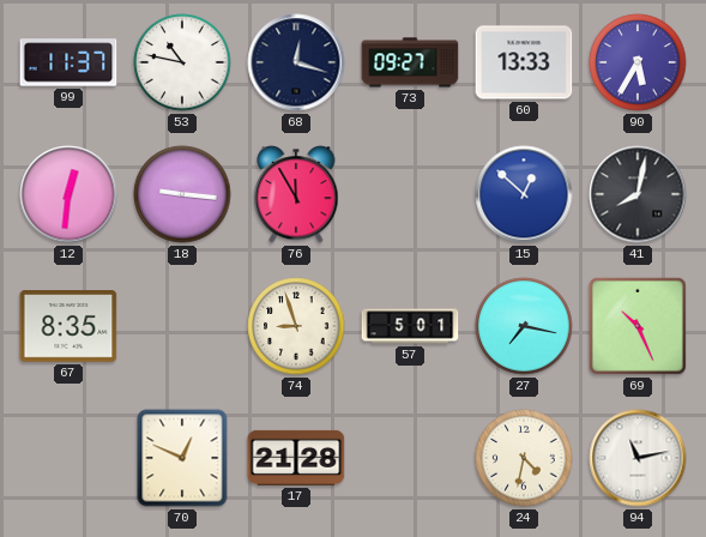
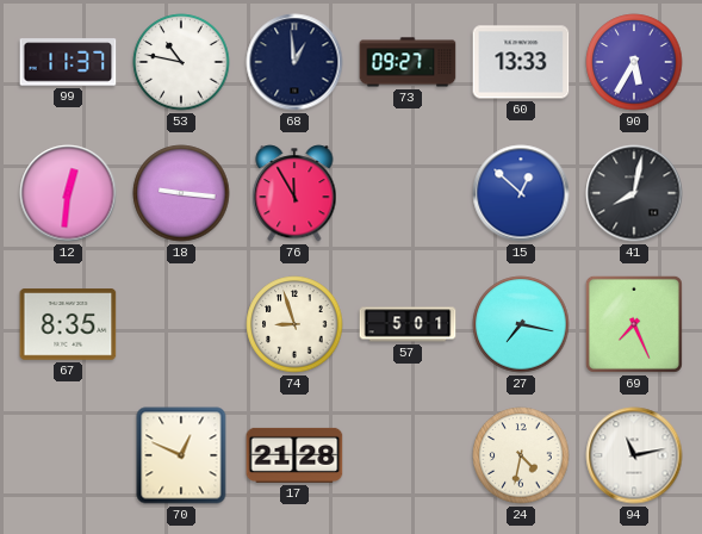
68: 12:18 -> 12:59 (294, 62)
69: 10:26 -> 7:26 (634, 324)
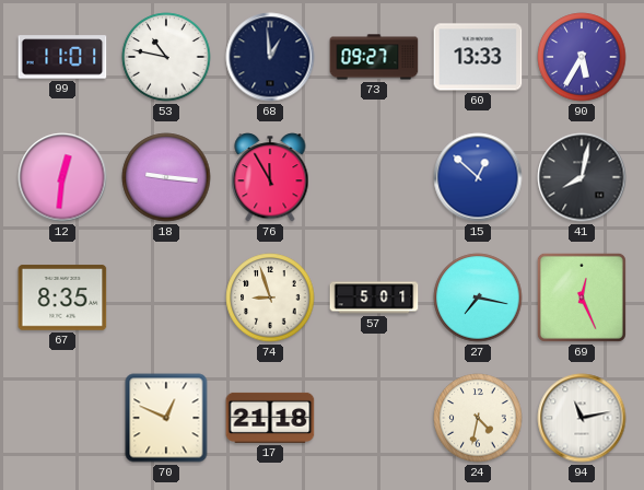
99: 11:37 -> 11:01 (62, 57)
69: 7:26 -> 12:26 (582, 297)
17: 21:28 -> 21:18 (270, 418)
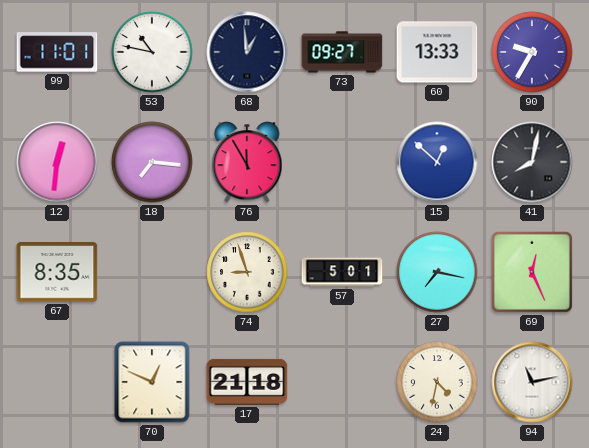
90: 5:35 -> 9:35 (532, 52)
18: 9:16 -> 7:16 (152, 162)
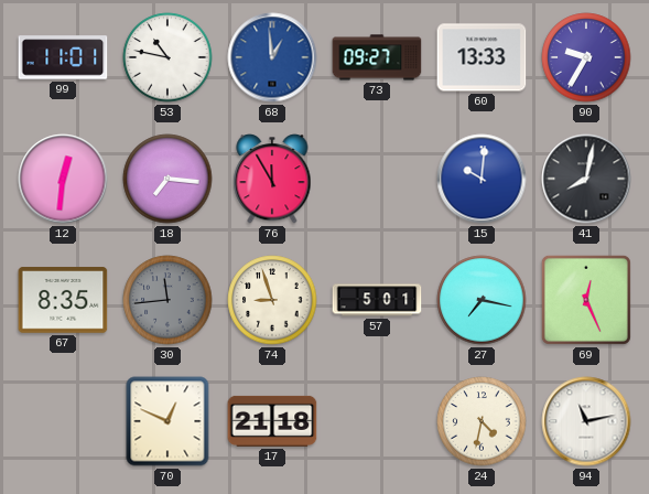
68 dial: navy -> blue (272, 57)
15: 12:52 -> 10:01 (482, 179)
30: none -> 11:44 (167, 300)
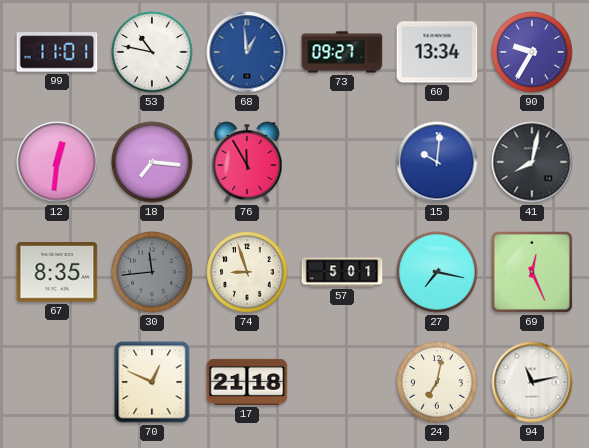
60: 13:33 -> 13:34 (437, 52)
24: 4:32 -> 7:02 (437, 382)
